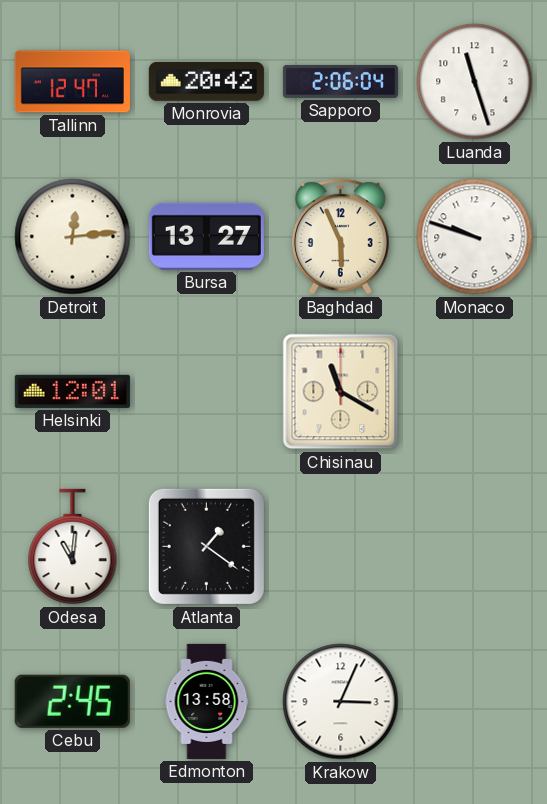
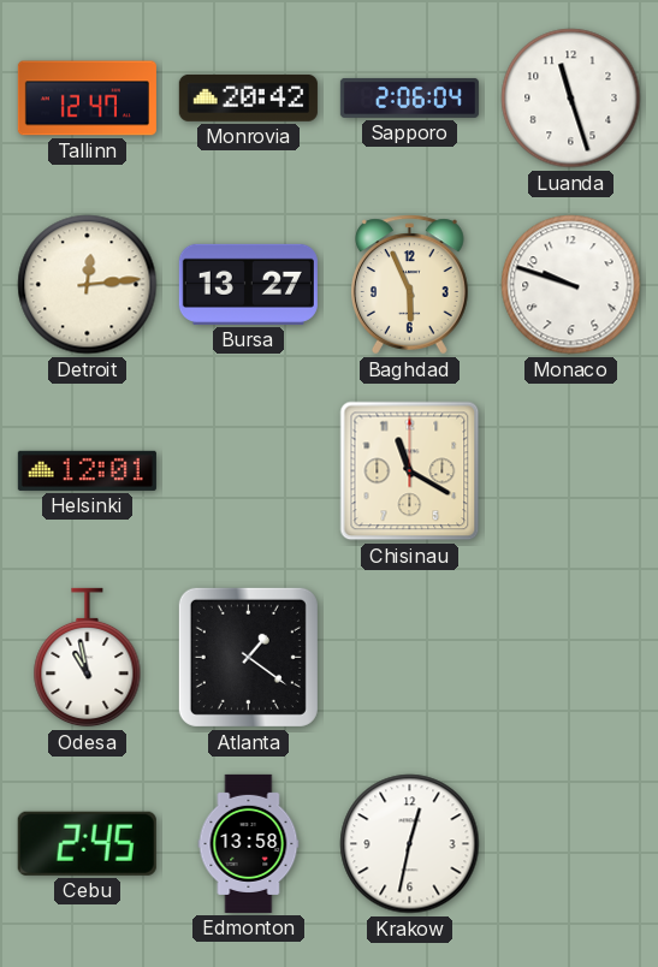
Odesa: 11:01 -> 10:58 (88, 658)
Krakow: 3:04 -> 12:32 (410, 844)
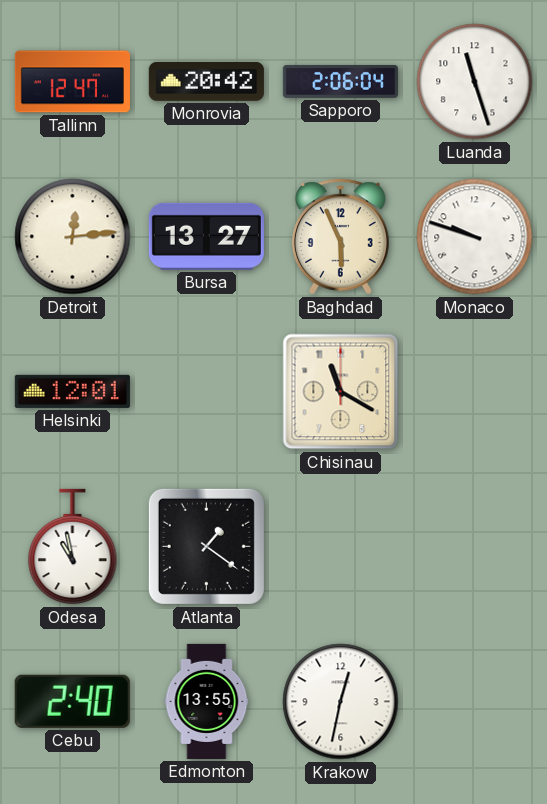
Cebu: 2:45 -> 2:40 (72, 701)
Edmonton: 13:58 -> 13:55 (207, 701)
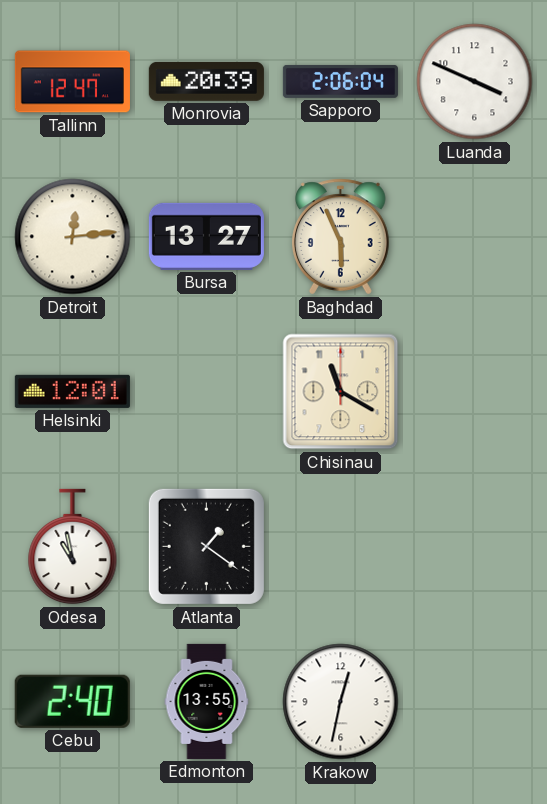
Monrovia: 20:42 -> 20:39 (206, 81)
Luanda: 11:27 -> 3:49 (475, 82)
Monaco: 9:48 -> none (475, 237)
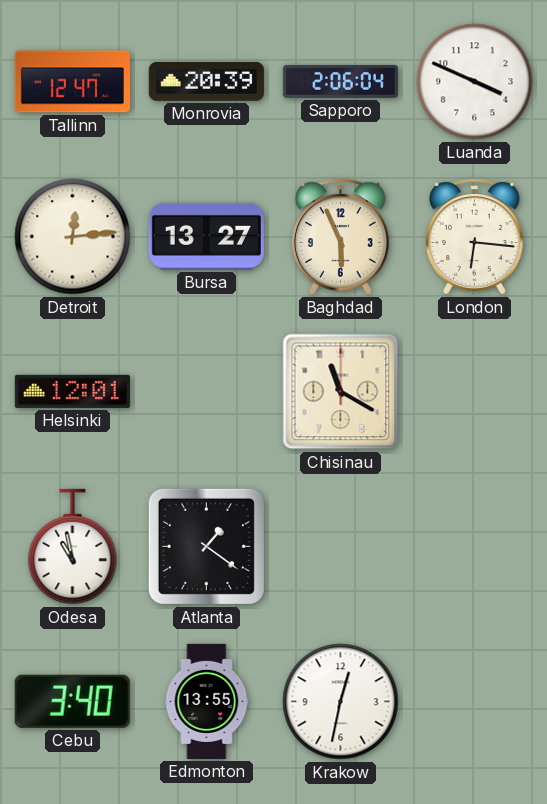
London: none -> 6:16 (475, 237)
Cebu: 2:40 -> 3:40 (72, 701)
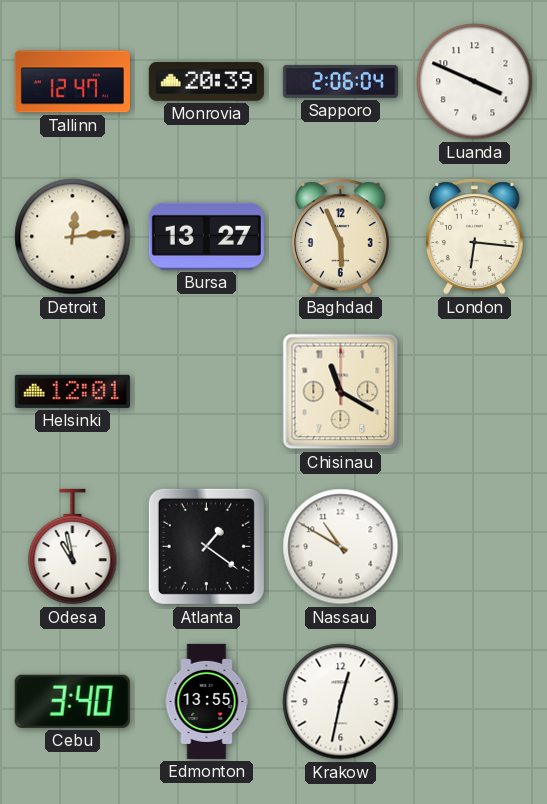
Nassau: none -> 10:50 (341, 547)
